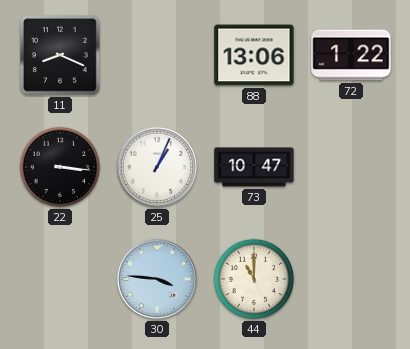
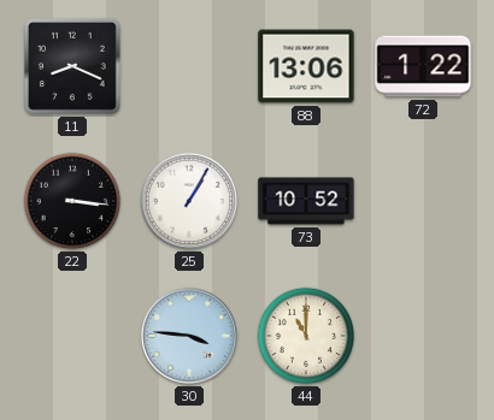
25: 1:04 -> 1:05 (189, 201)
73: 10:47 -> 10:52 (306, 201)
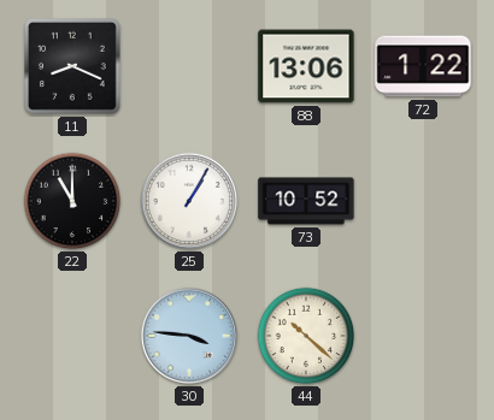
22: 3:16 -> 11:00 (72, 201)
44: 11:00 -> 10:22 (306, 336)
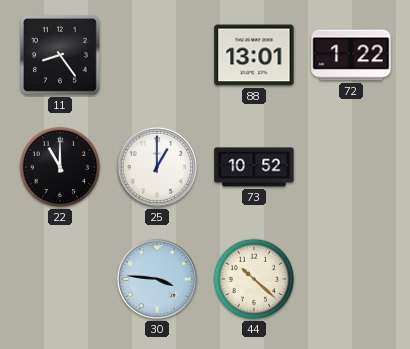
11: 8:19 -> 8:24 (60, 55)
88: 13:06 -> 13:01 (254, 55)
25: 1:05 -> 1:00 (157, 167)
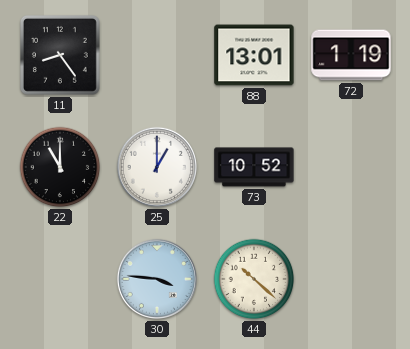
72: 1:22 -> 1:19 (351, 55)
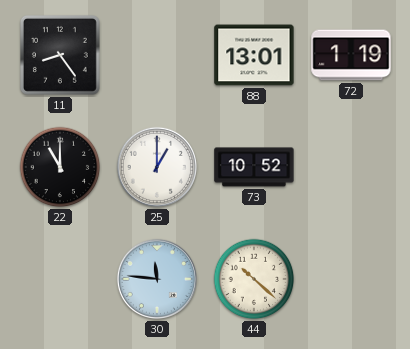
30: 3:46 -> 11:46 (157, 279)
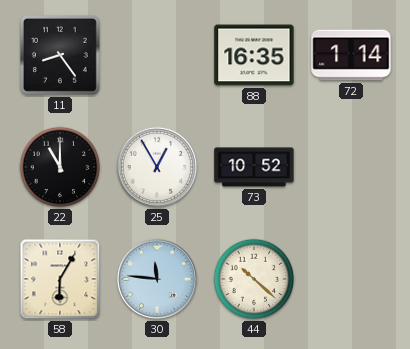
88: 13:01 -> 16:35 (254, 55)
72: 1:19 -> 1:14 (351, 55)
25: 1:00 -> 12:55 (157, 167)
58: none -> 6:05 (60, 279)
